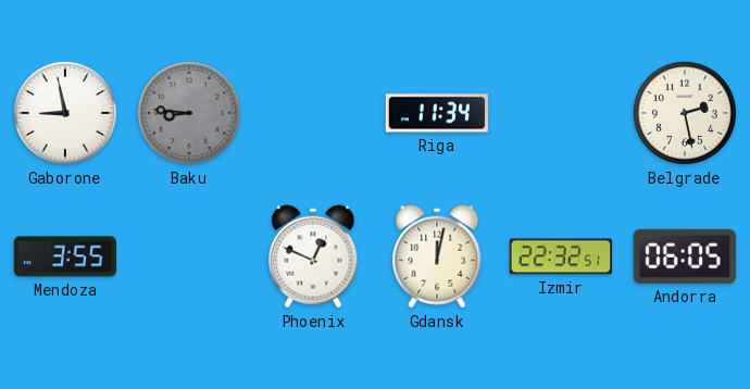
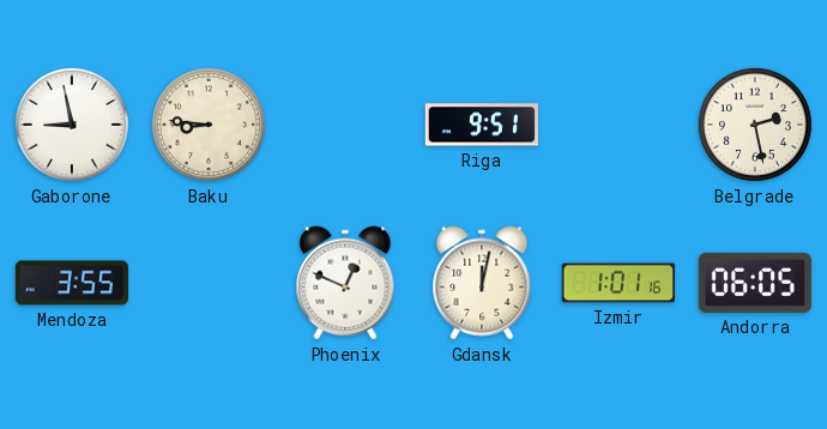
Baku dial: grey -> cream (209, 125)
Riga: 11:34 -> 9:51 (482, 125)
Izmir: 22:32 -> 1:01 (618, 283)
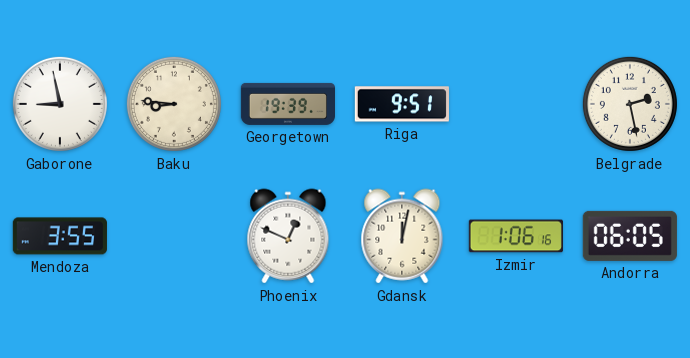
Georgetown: none -> 19:39 (287, 104)
Izmir: 1:01 -> 1:06 (516, 236)
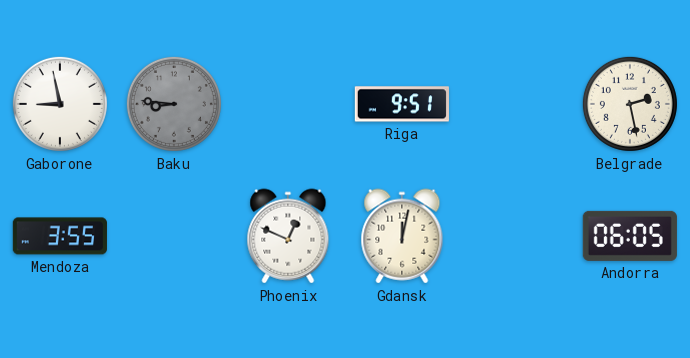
Baku dial: cream -> grey (174, 104)
Georgetown: 19:39 -> none (287, 104)
Izmir: 1:06 -> none (516, 236)
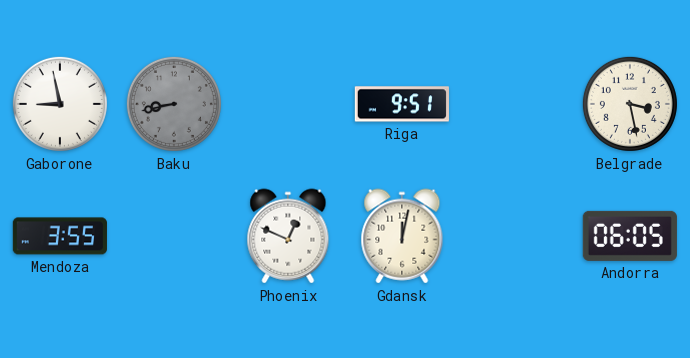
Baku: 8:46 -> 8:43 (174, 104)
Belgrade: 2:28 -> 3:28 (630, 104)
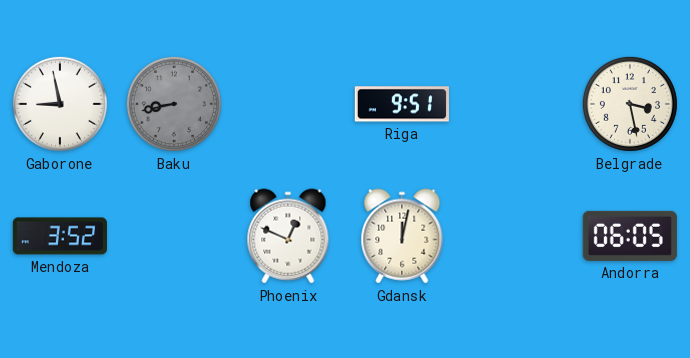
Mendoza: 3:55 -> 3:52 (59, 236)
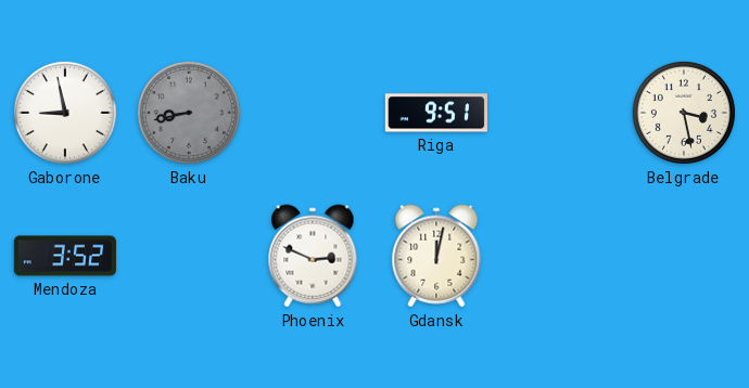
Phoenix: 12:49 -> 2:49 (313, 256)
Andorra: 06:05 -> none (630, 236)
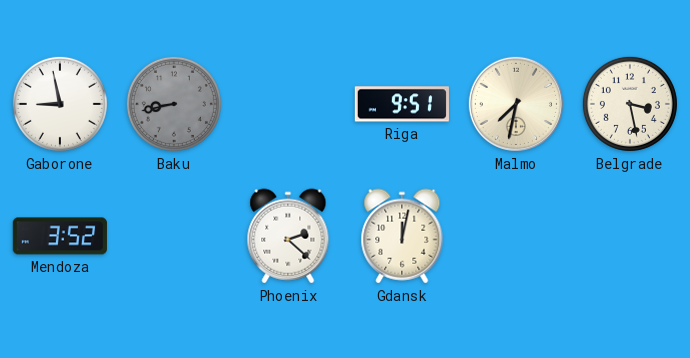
Malmo: none -> 7:32 (516, 104)
Phoenix: 2:49 -> 2:22 (288, 236)
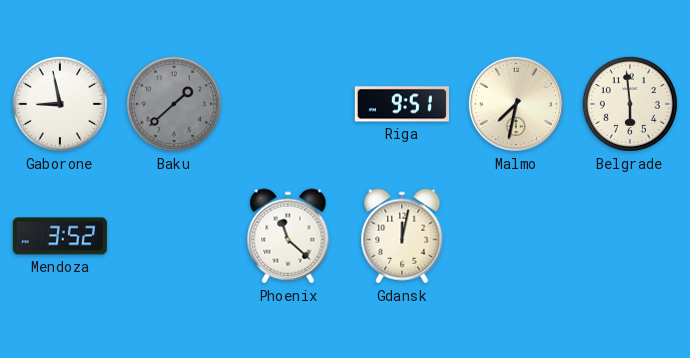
Baku: 8:43 -> 1:38 (174, 104)
Belgrade: 3:28 -> 5:59 (630, 104)
Phoenix: 2:22 -> 11:22 (288, 236)
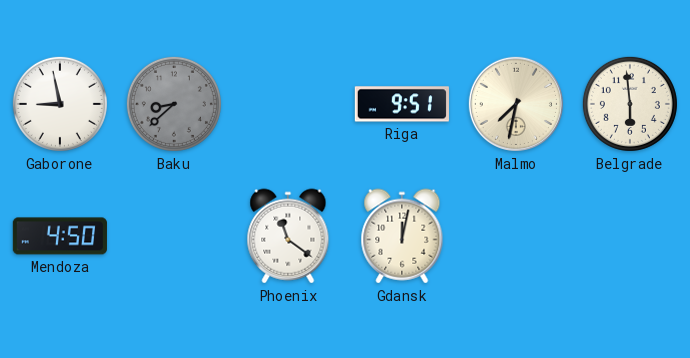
Baku: 1:38 -> 8:38 (174, 104)
Mendoza: 3:52 -> 4:50 (59, 236)
Phoenix: 11:22 -> 11:21 (288, 236)
